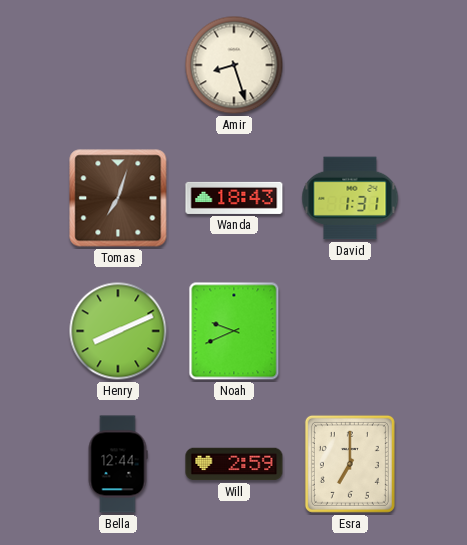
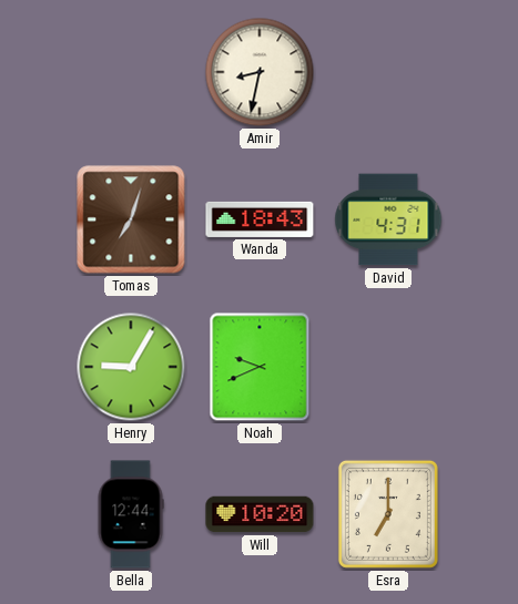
Amir: 8:27 -> 8:32 (260, 72)
David: 1:31 -> 4:31 (388, 219)
Henry: 8:11 -> 9:05 (131, 367)
Will: 2:59 -> 10:20 (260, 514)
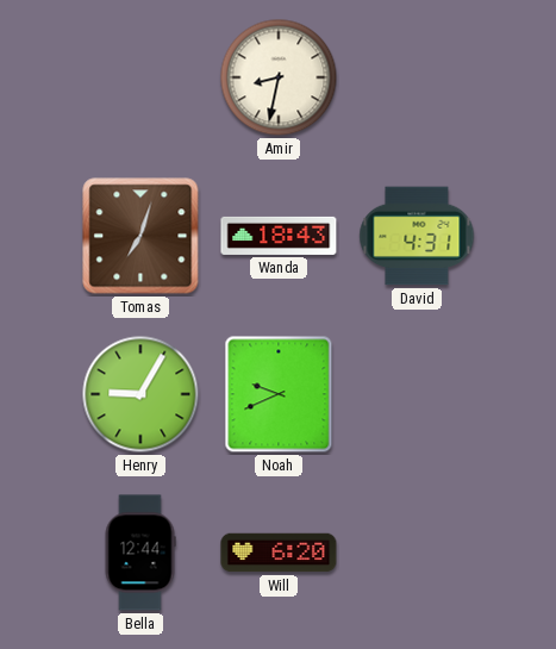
Will: 10:20 -> 6:20 (279, 553)
Esra: 7:00 -> none (388, 514)
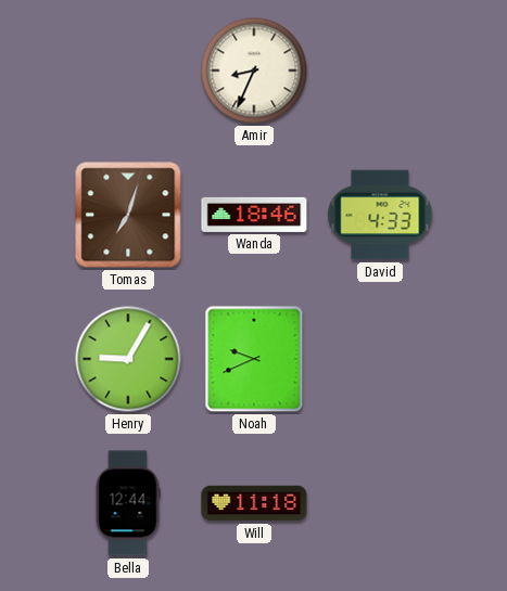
Amir: 8:32 -> 8:34 (254, 70)
Wanda: 18:43 -> 18:46 (254, 215)
David: 4:31 -> 4:33 (380, 215)
Will: 6:20 -> 11:18 (254, 503)
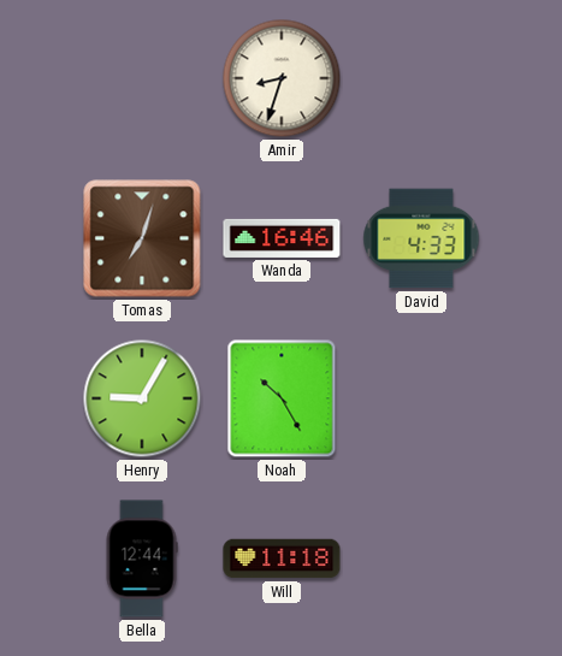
Amir: 8:34 -> 8:33 (282, 78)
Wanda: 18:46 -> 16:46 (282, 238)
Noah: 9:41 -> 10:25 (282, 398)
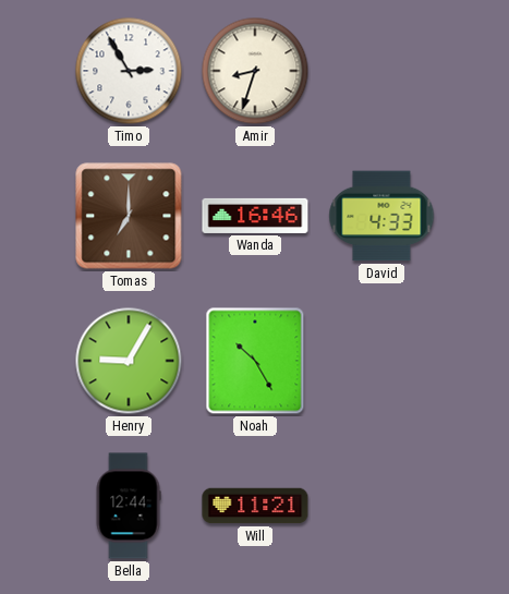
Timo: none -> 2:55 (129, 71)
Tomas: 7:03 -> 7:00 (129, 216)
Will: 11:18 -> 11:21 (255, 506)
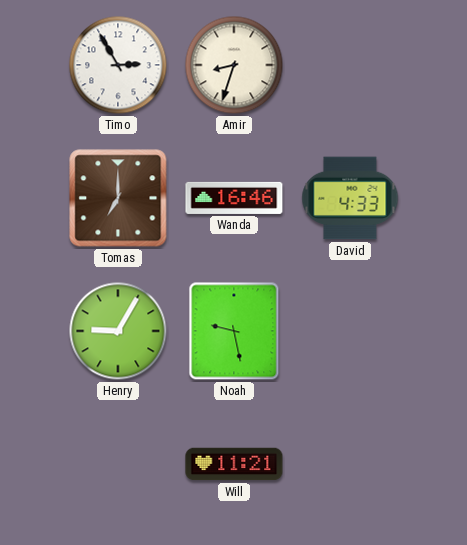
Noah: 10:25 -> 9:28 (234, 331)
Bella: 12:44 -> none (129, 506)
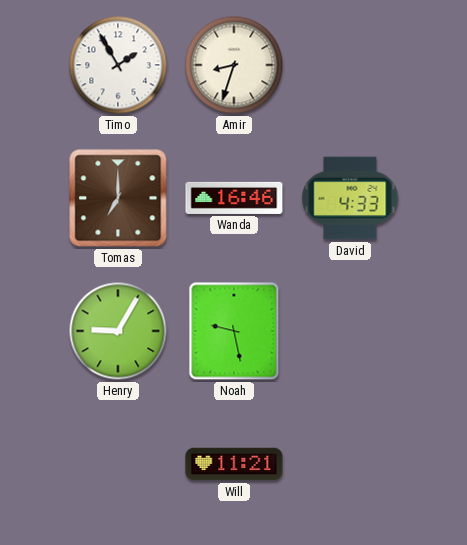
Timo: 2:55 -> 1:55 (118, 65)
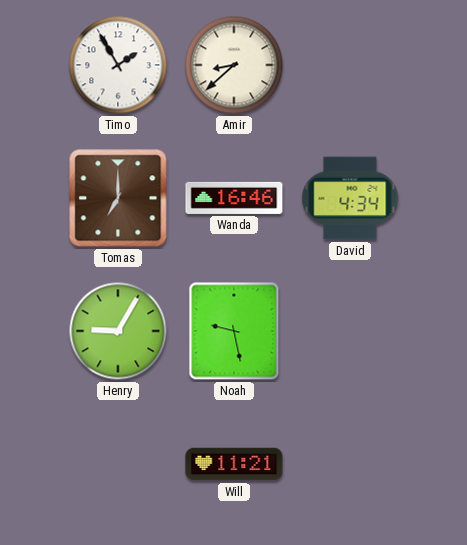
Amir: 8:33 -> 8:38 (234, 65)
David: 4:33 -> 4:34 (350, 198)
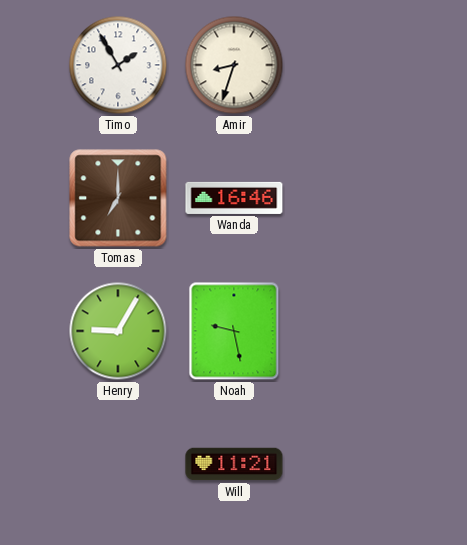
Amir: 8:38 -> 8:33 (234, 65)
David: 4:34 -> none (350, 198)
